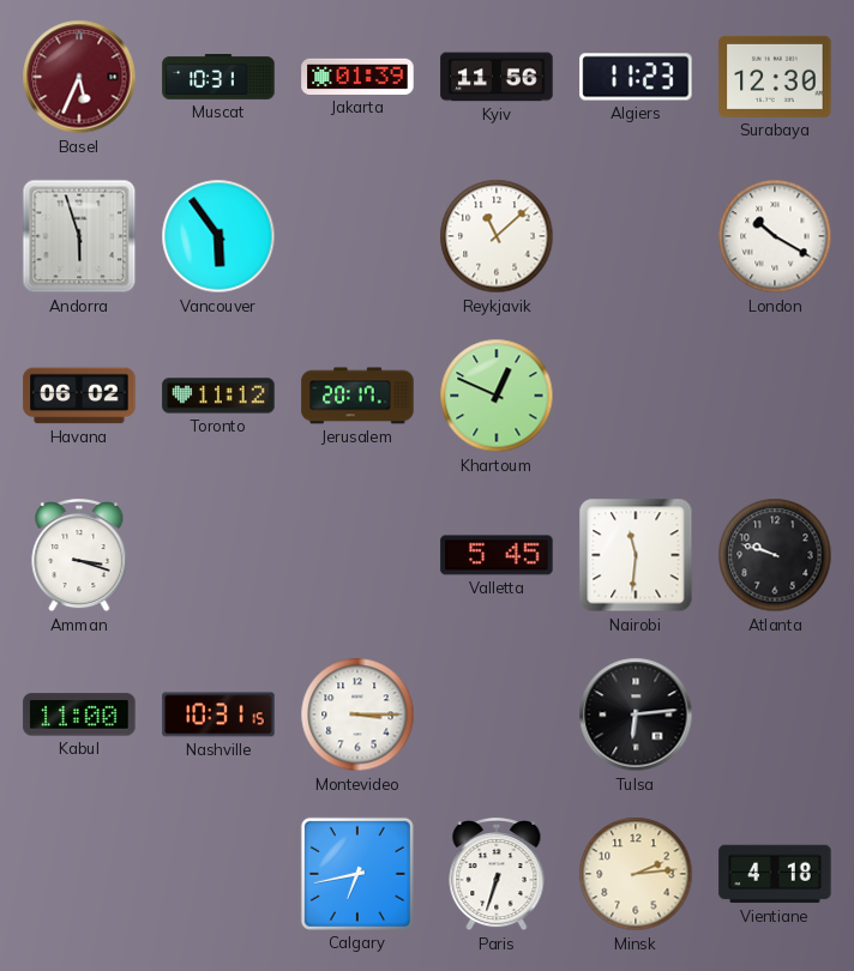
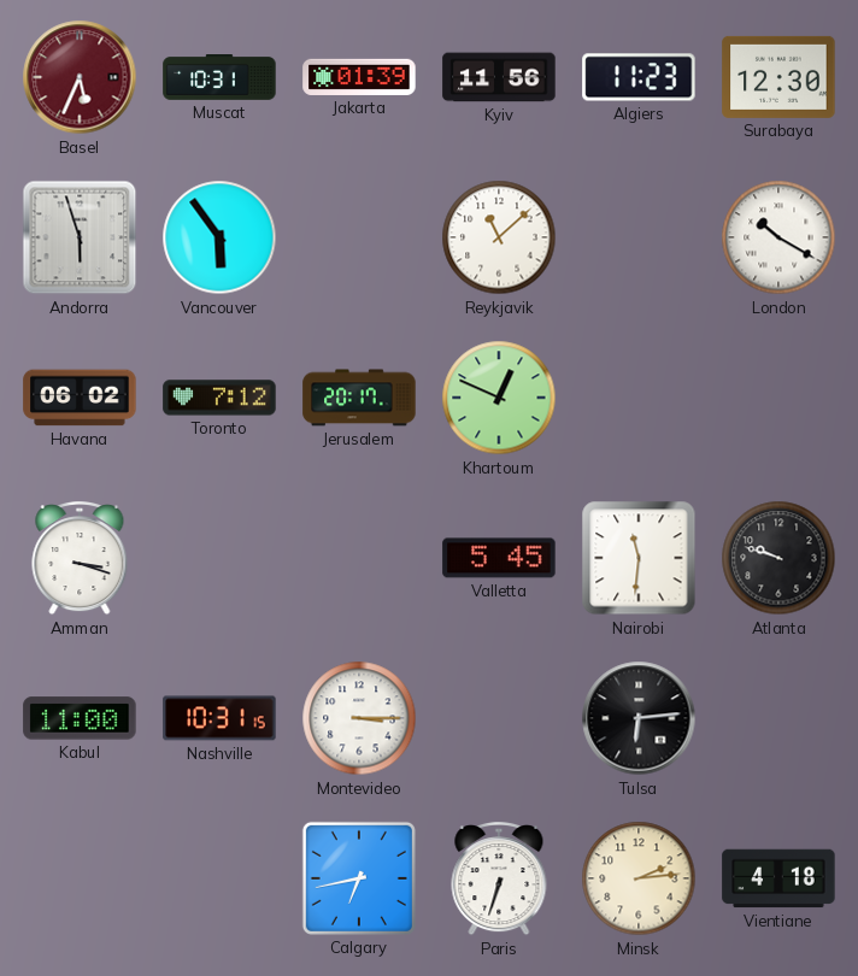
Toronto: 11:12 -> 7:12 (219, 398)
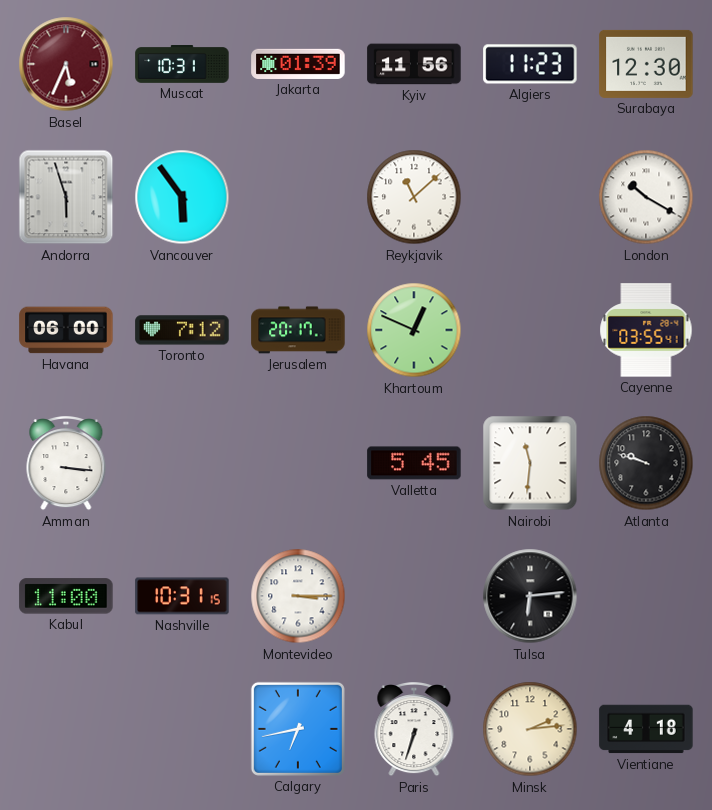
Havana: 06:02 -> 06:00 (66, 330)
Cayenne: none -> 03:55 (646, 330)
Amman: 3:18 -> 3:16 (66, 464)
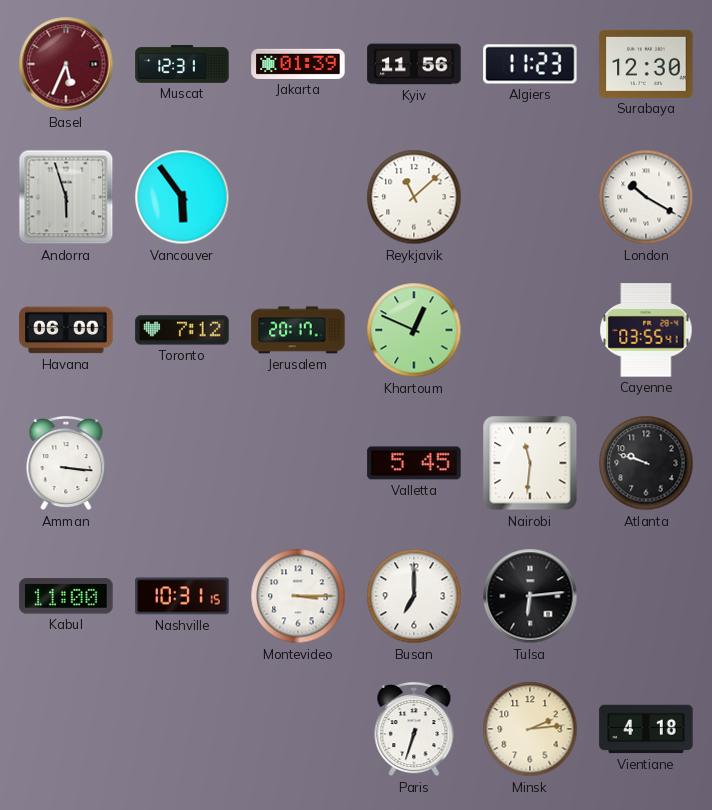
Muscat: 10:31 -> 12:31 (182, 65)
Busan: none -> 7:00 (414, 596)
Calgary: 6:43 -> none (298, 729)
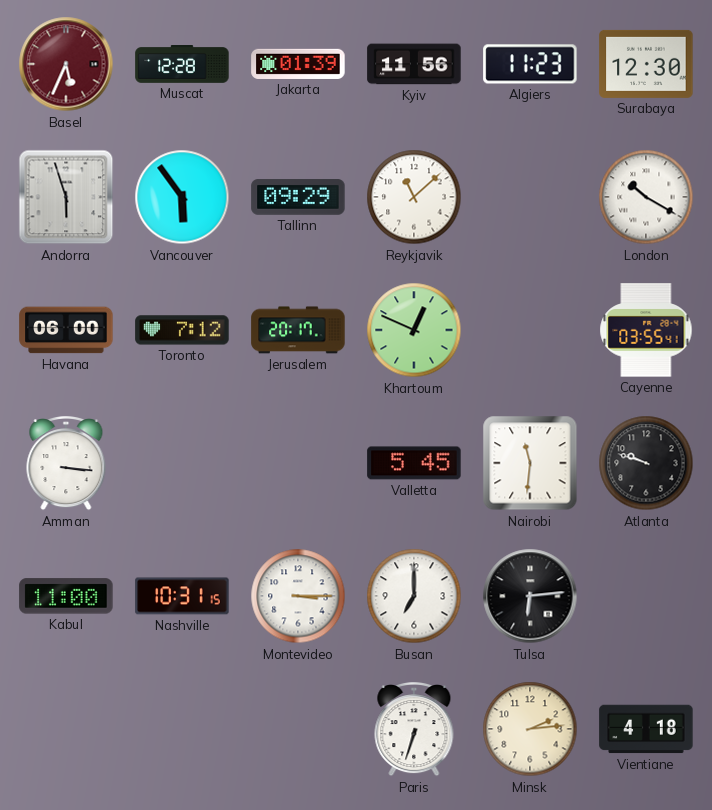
Muscat: 12:31 -> 12:28 (182, 65)
Tallinn: none -> 09:29 (298, 197)
